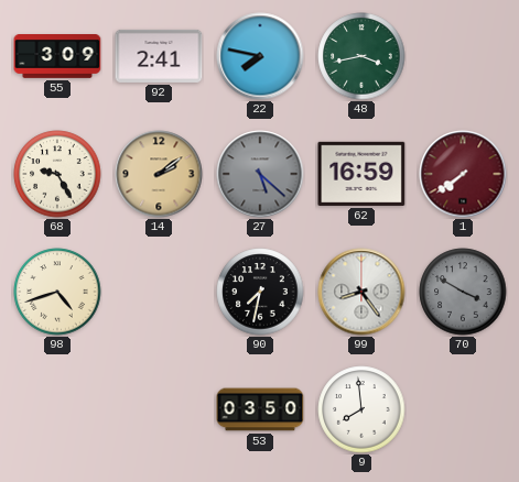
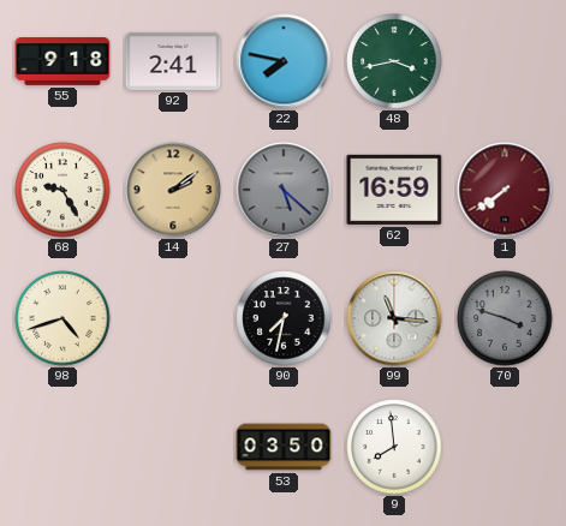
55: 3:09 -> 9:18 (62, 61)
99: 8:24 -> 11:16 (394, 318)
70: 3:50 -> 3:48 (505, 318)
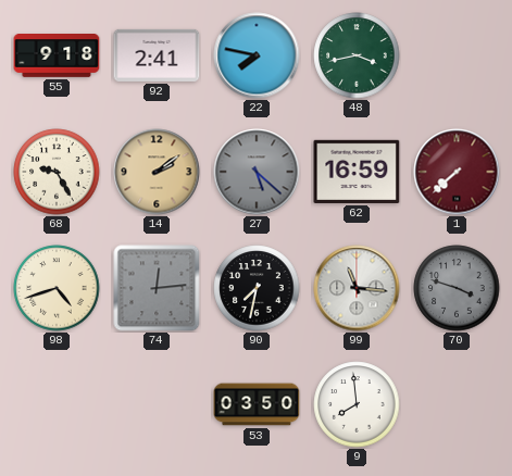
1: 7:39 -> 7:38 (457, 172)
74: none -> 12:14 (157, 288)
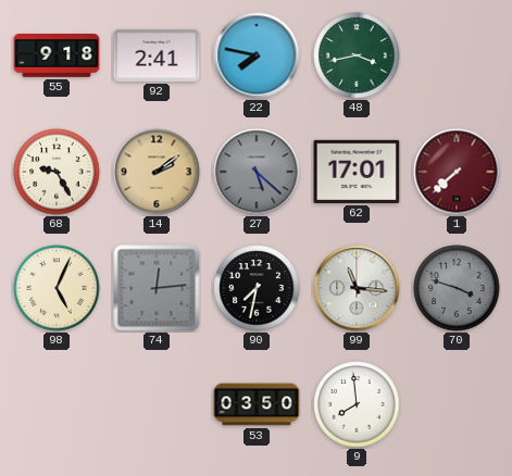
62: 16:59 -> 17:01 (357, 172)
98: 4:42 -> 5:04 (57, 288)
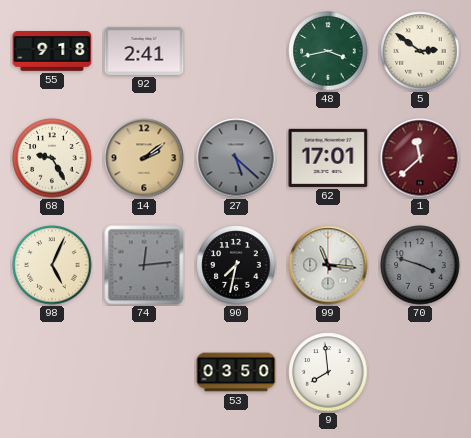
22: 7:47 -> none (257, 55)
5: none -> 2:51 (420, 51)
1: 7:38 -> 11:38 (420, 158)
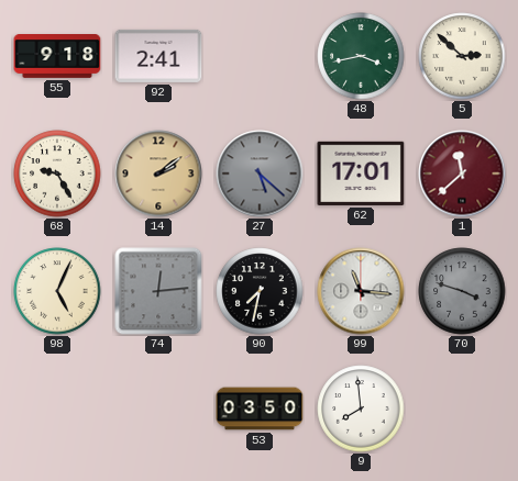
5: 2:51 -> 2:52 (462, 56)
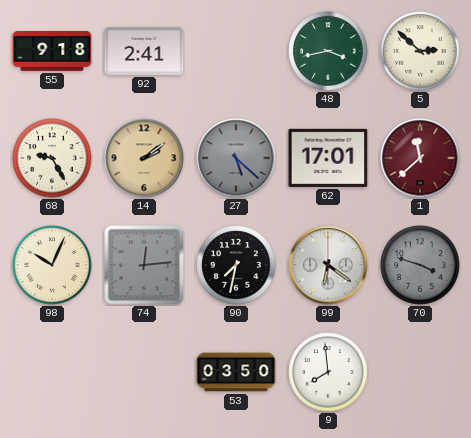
98: 5:04 -> 10:04 (52, 265)
99: 11:16 -> 6:21 (328, 265)
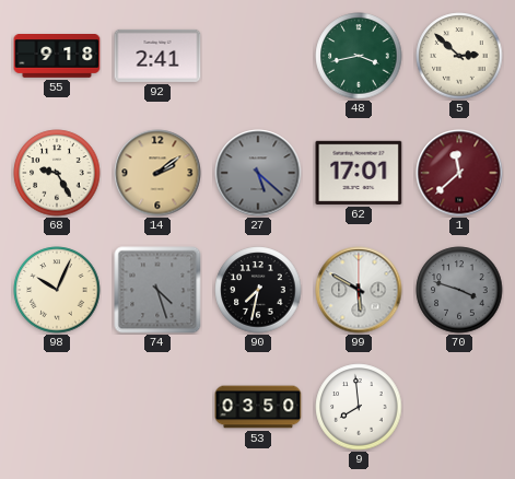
74: 12:14 -> 4:27 (157, 290)
99: 6:21 -> 5:50 (359, 290)
